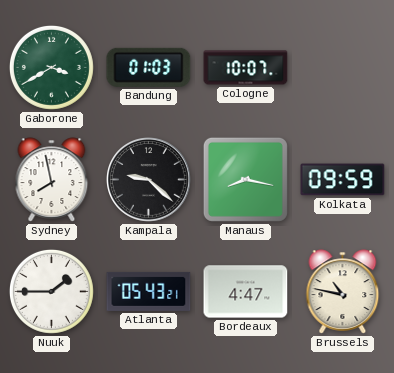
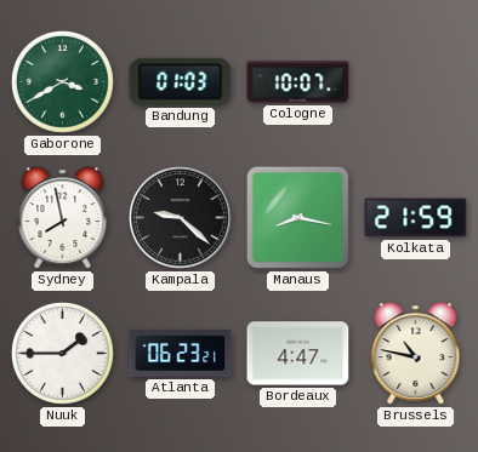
Kolkata: 09:59 -> 21:59 (416, 218)
Atlanta: 05:43 -> 06:23 (181, 353)
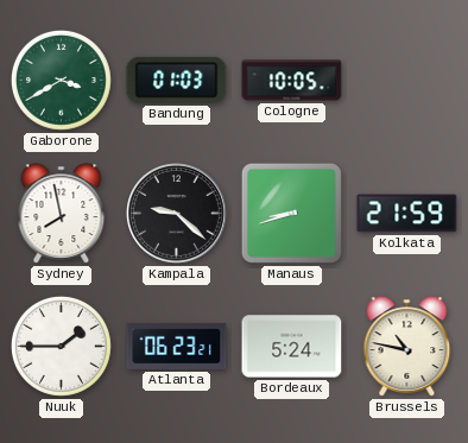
Cologne: 10:07 -> 10:05 (292, 81)
Manaus: 8:17 -> 8:42 (291, 213)
Bordeaux: 4:47 -> 5:24 (292, 347)
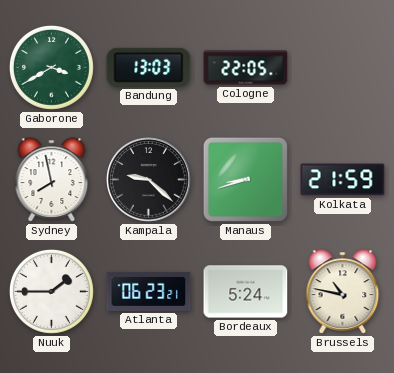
Bandung: 01:03 -> 13:03 (149, 67)
Cologne: 10:05 -> 22:05 (246, 68)
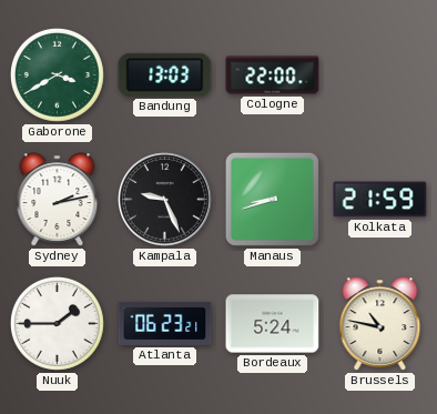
Cologne: 22:05 -> 22:00 (273, 75)
Sydney: 7:58 -> 2:13 (58, 200)
Kampala: 9:22 -> 9:26 (165, 200)
